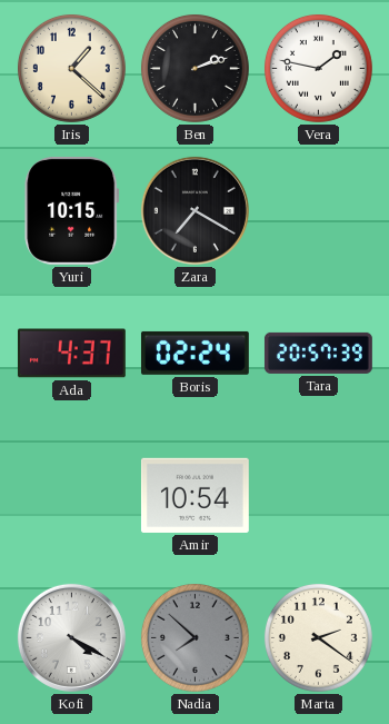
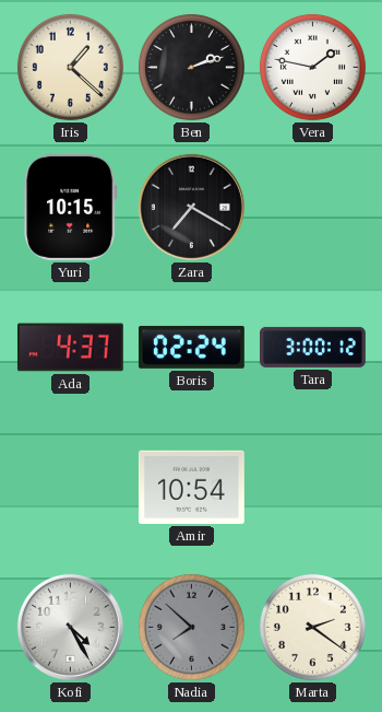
Tara: 20:57 -> 3:00 (313, 347)
Kofi: 4:20 -> 4:25 (70, 627)
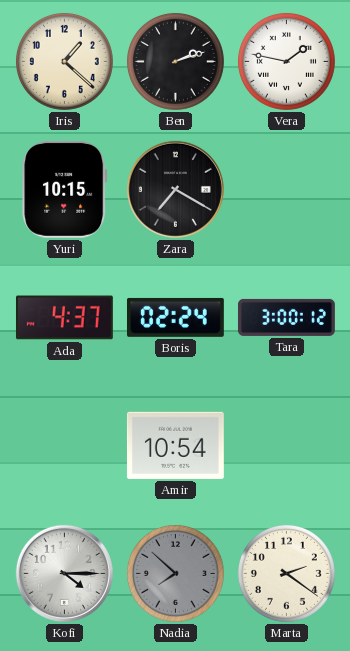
Kofi: 4:25 -> 4:15 (64, 573)
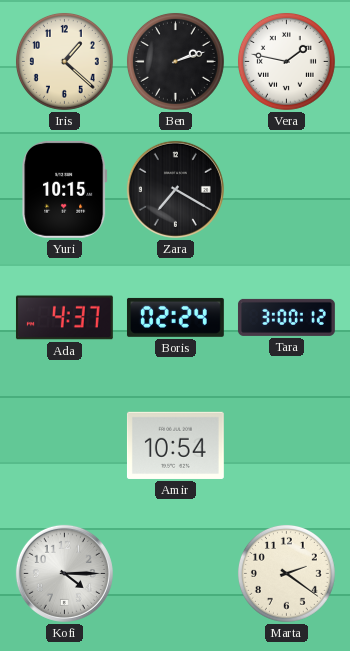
Nadia: 7:52 -> none (175, 573)
